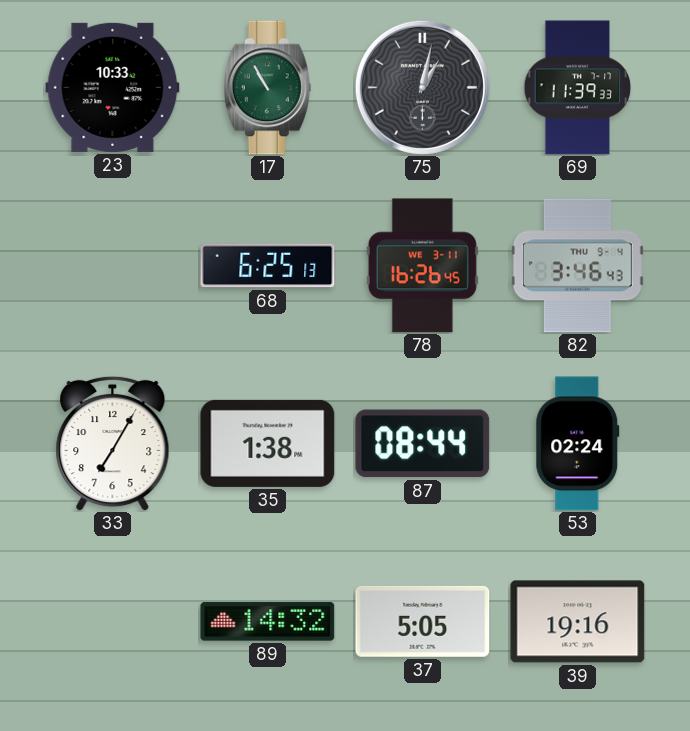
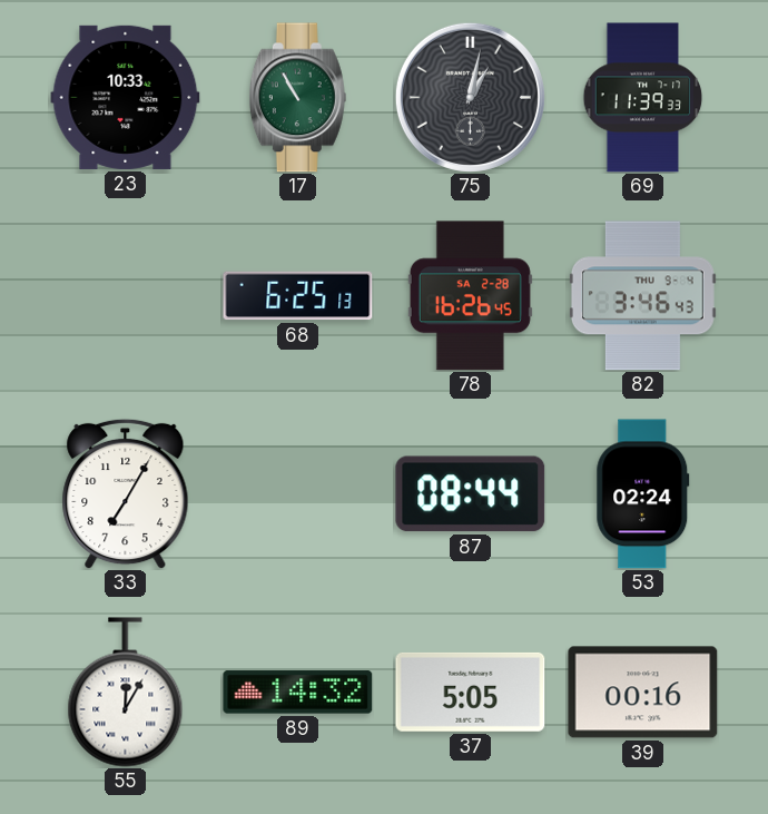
78 date: WE 3-11 -> SA 2-28 (470, 296)
35: 1:38 -> none (268, 443)
55: none -> 12:05 (126, 693)
39: 19:16 -> 00:16 (643, 693)
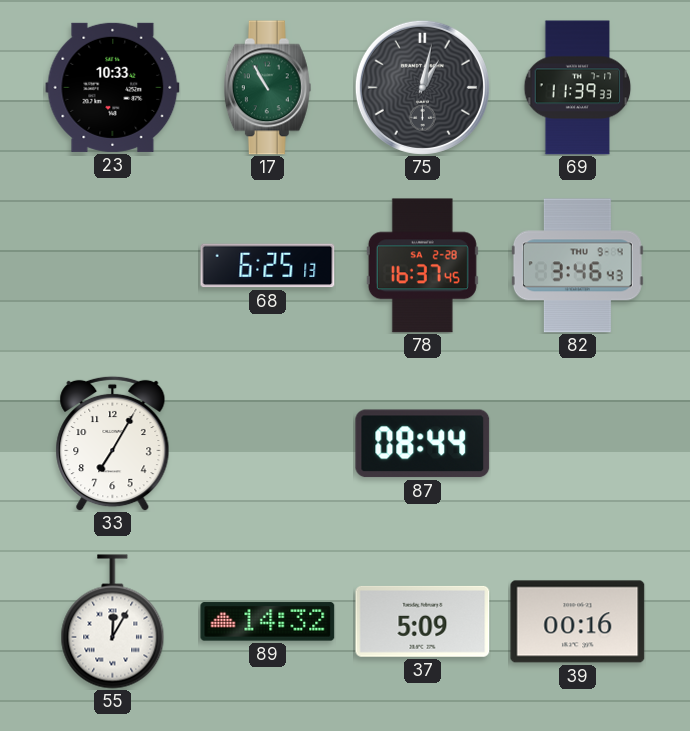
78: 16:26 -> 16:37 (422, 266)
53: 02:24 -> none (643, 494)
37: 5:05 -> 5:09 (423, 621)
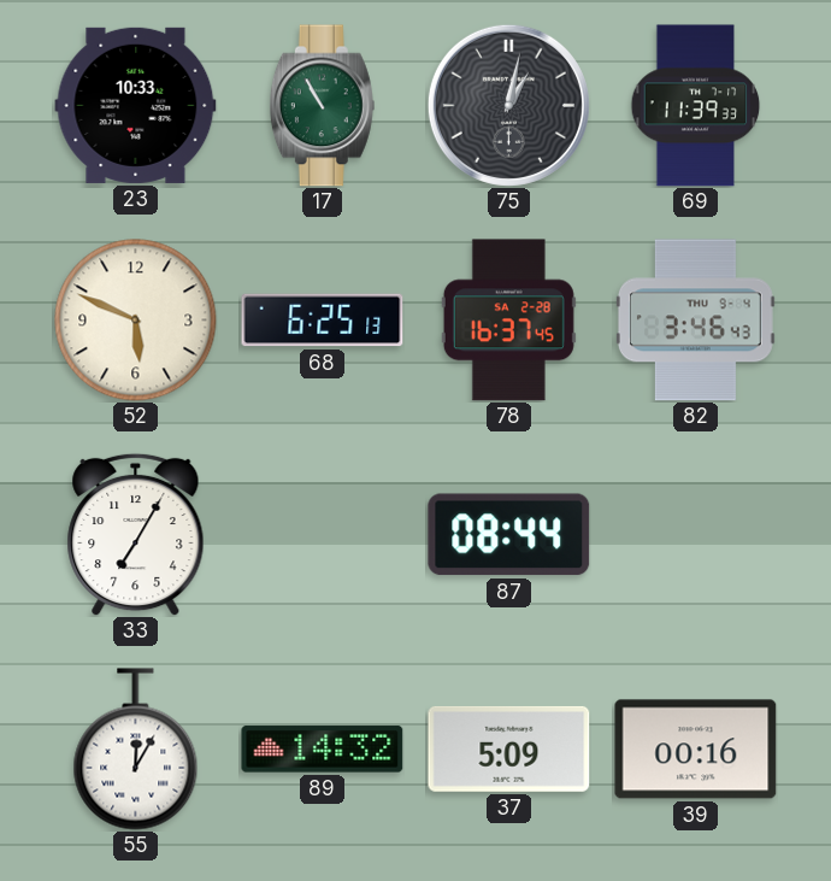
52: none -> 5:49 (136, 321)
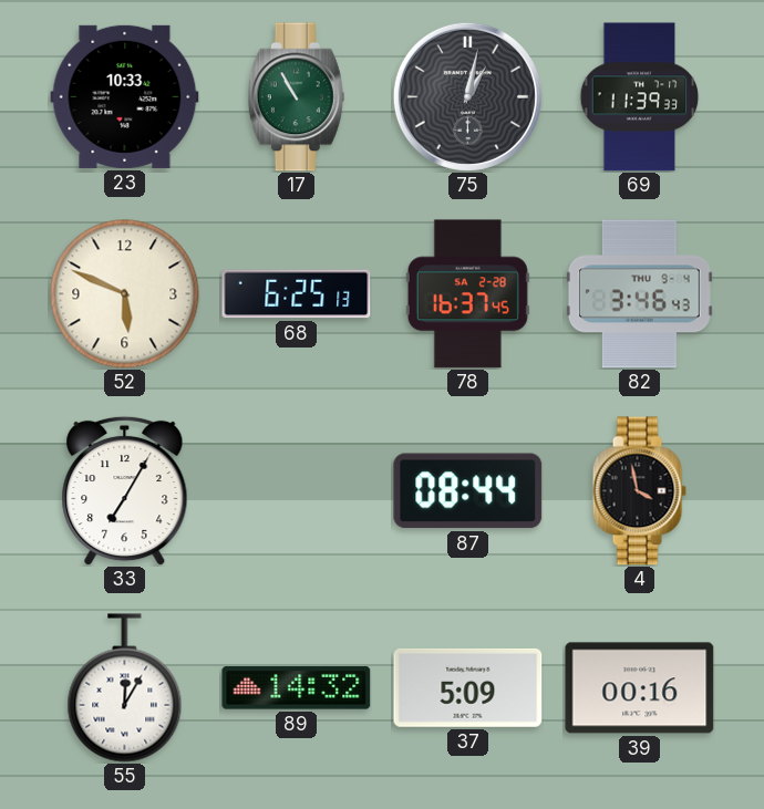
4: none -> 3:58 (639, 491)
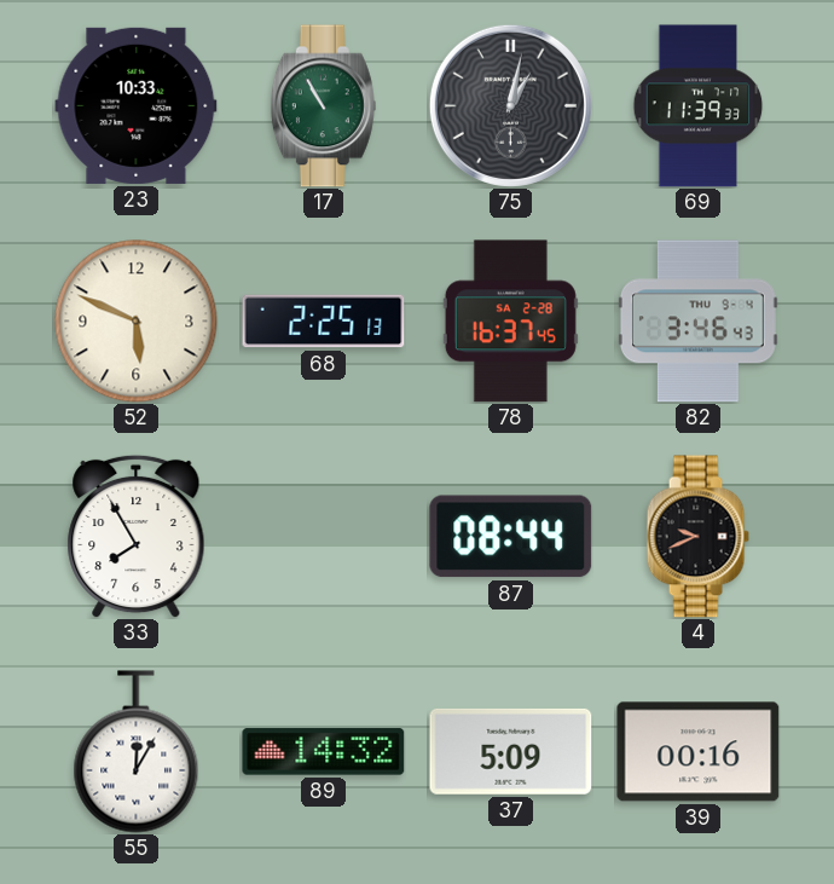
68: 6:25 -> 2:25 (324, 322)
33: 7:05 -> 7:55 (137, 536)
4: 3:58 -> 9:41 (697, 537)
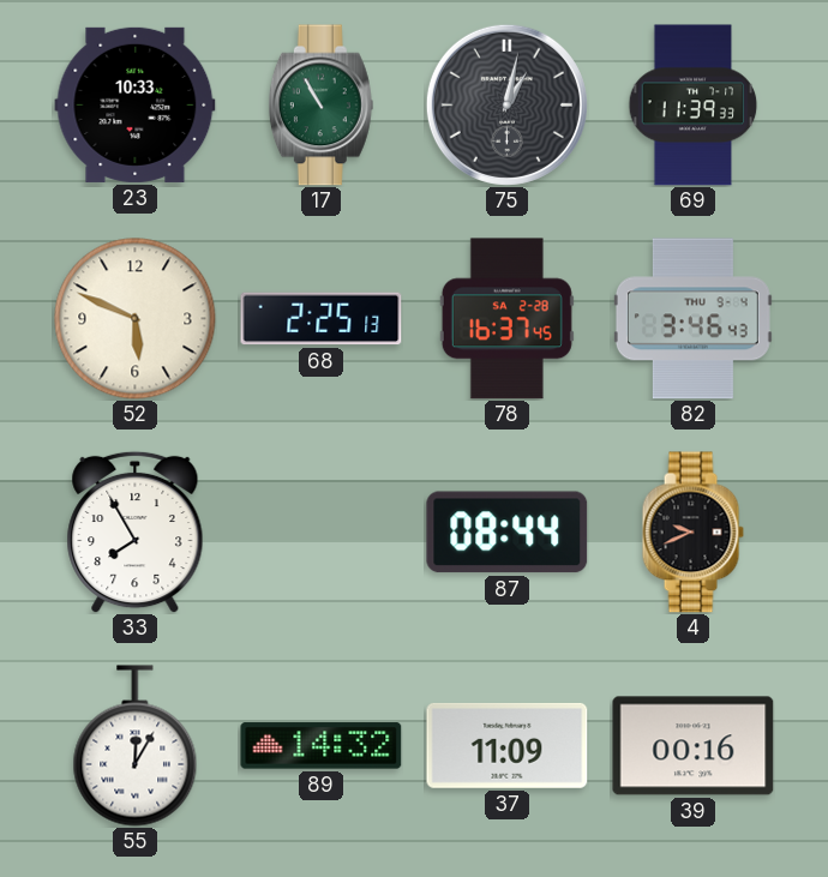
37: 5:09 -> 11:09 (508, 745)
